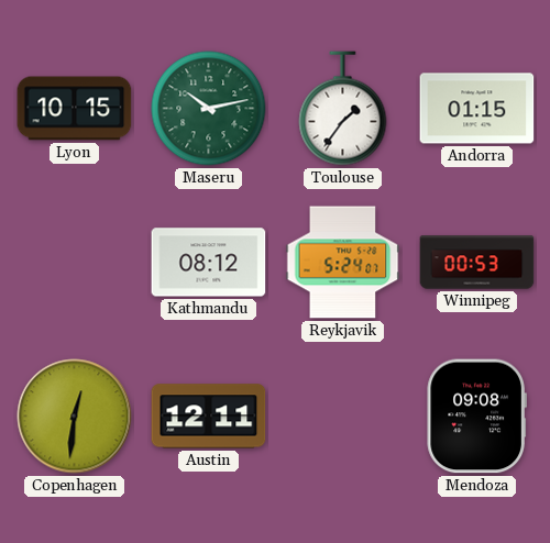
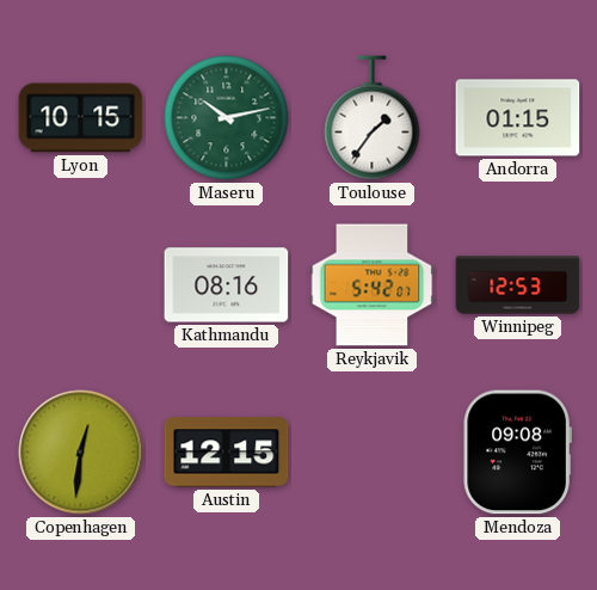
Kathmandu: 08:12 -> 08:16 (227, 285)
Reykjavik: 5:24 -> 5:42 (373, 285)
Winnipeg: 00:53 -> 12:53 (518, 285)
Austin: 12:11 -> 12:15 (227, 453)
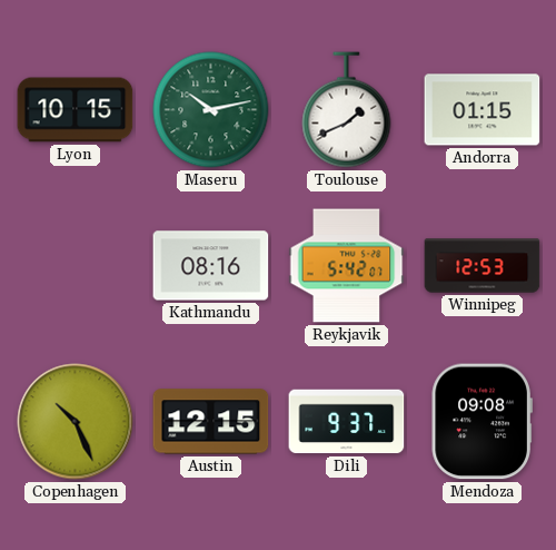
Toulouse: 1:36 -> 1:41 (347, 110)
Copenhagen: 12:31 -> 10:26 (76, 422)
Dili: none -> 9:37 (347, 422)
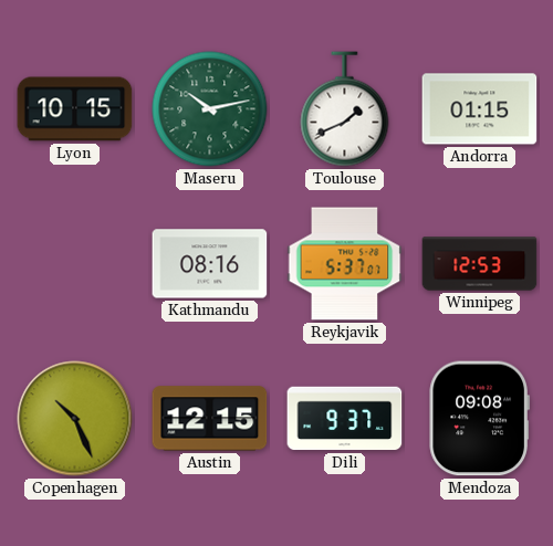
Reykjavik: 5:42 -> 5:37 (345, 264)
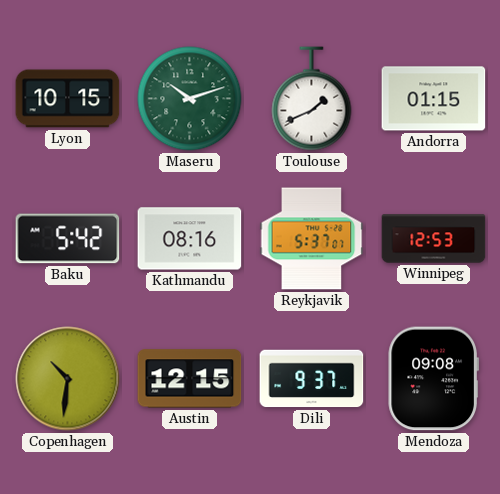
Maseru: 10:13 -> 10:12 (190, 99)
Baku: none -> 5:42 (68, 239)
Copenhagen: 10:26 -> 10:31 (68, 379)
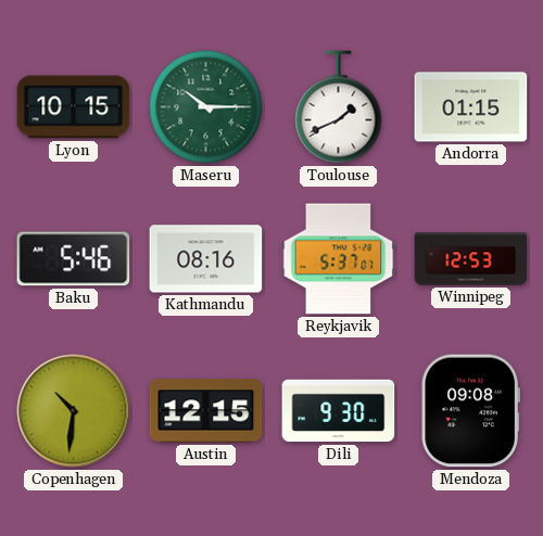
Maseru: 10:12 -> 10:15 (206, 107)
Baku: 5:42 -> 5:46 (74, 259)
Dili: 9:37 -> 9:30 (339, 411)
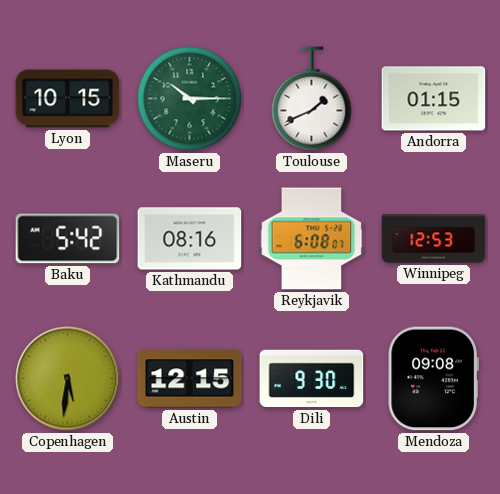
Baku: 5:46 -> 5:42 (68, 239)
Reykjavik: 5:37 -> 6:08 (312, 239)
Copenhagen: 10:31 -> 5:31 (68, 379)
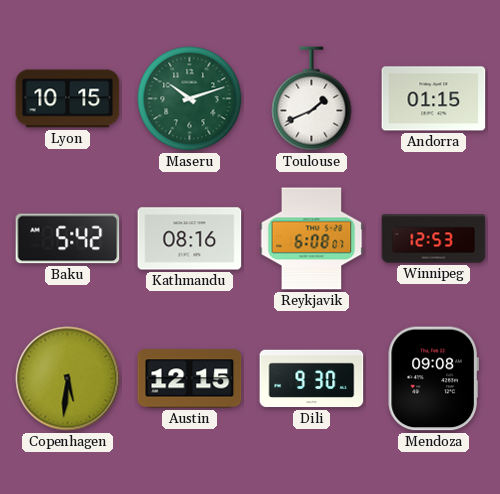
Maseru: 10:15 -> 10:12 (190, 99)
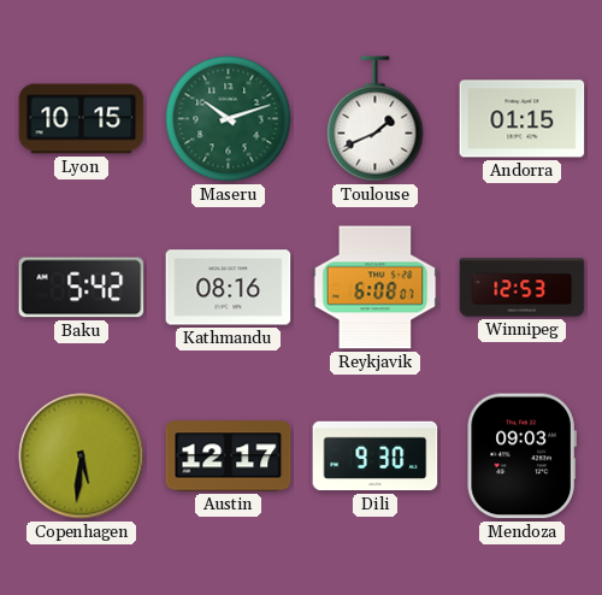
Austin: 12:15 -> 12:17 (229, 456)
Mendoza: 09:08 -> 09:03 (521, 456)
